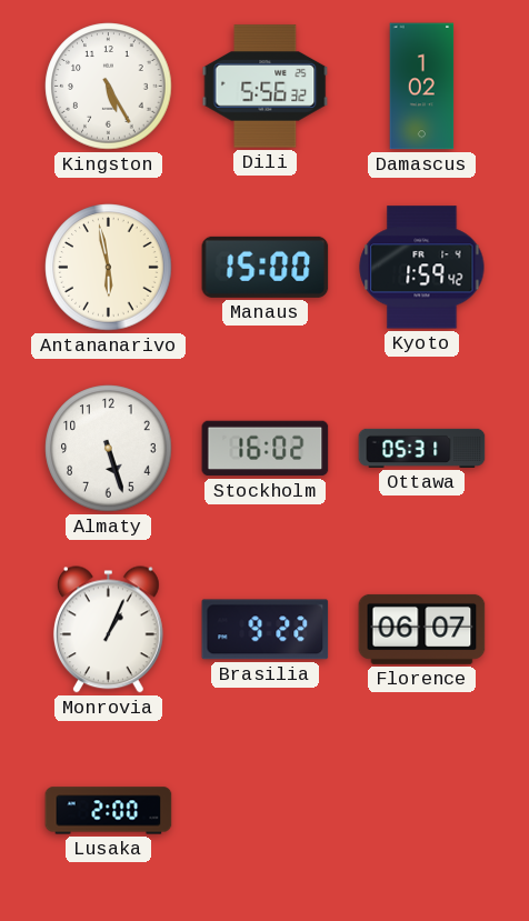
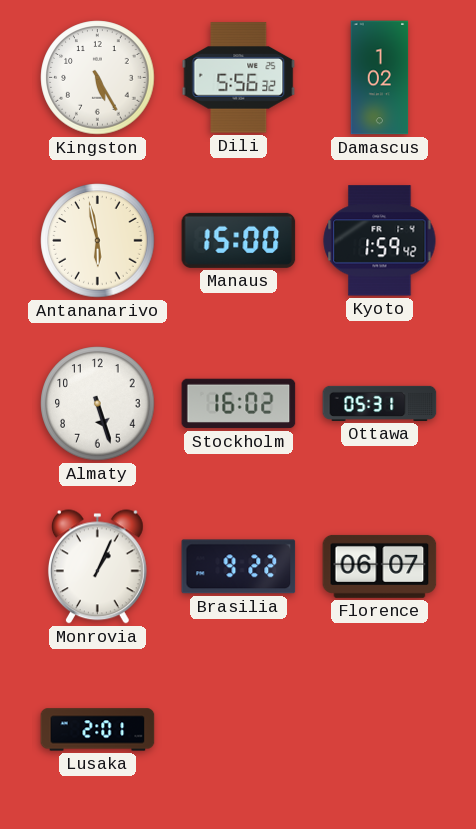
Lusaka: 2:00 -> 2:01 (98, 730)
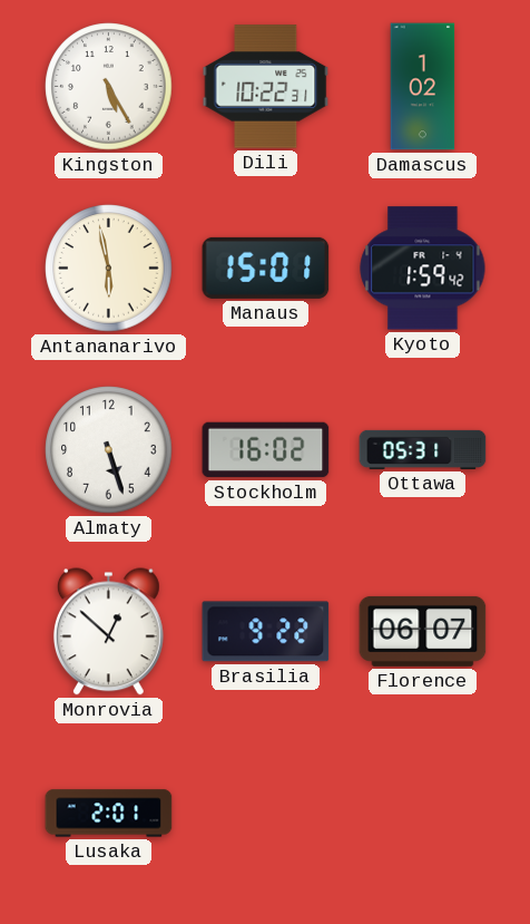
Dili: 5:56 -> 10:22 (266, 87)
Manaus: 15:00 -> 15:01 (266, 268)
Monrovia: 1:04 -> 12:52 (108, 632)
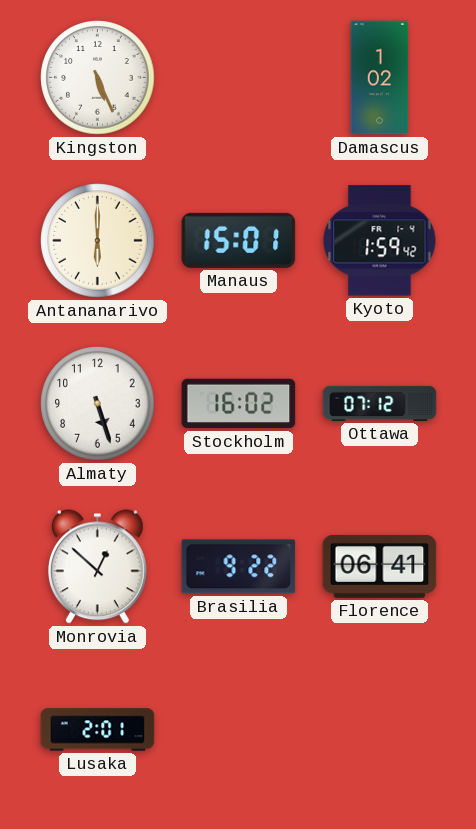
Kingston: 5:25 -> 5:26 (98, 78)
Dili: 10:22 -> none (266, 87)
Antananarivo: 5:58 -> 6:00 (98, 241)
Ottawa: 05:31 -> 07:12 (380, 403)
Florence: 06:07 -> 06:41 (380, 566)
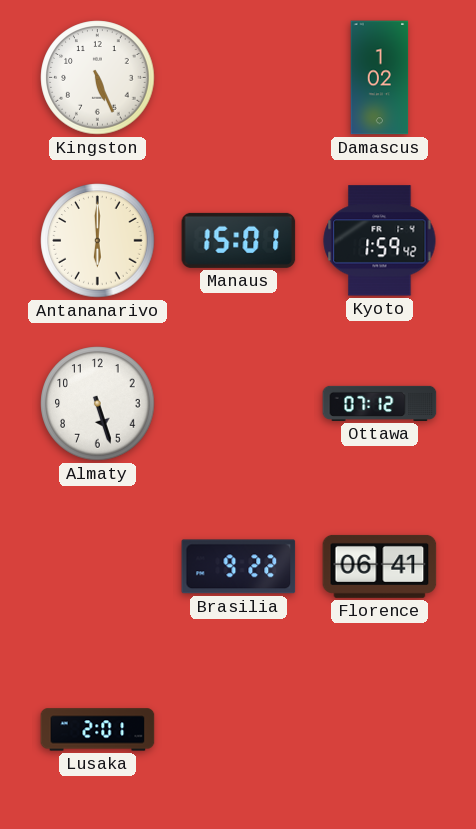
Stockholm: 16:02 -> none (239, 404)
Monrovia: 12:52 -> none (97, 567)
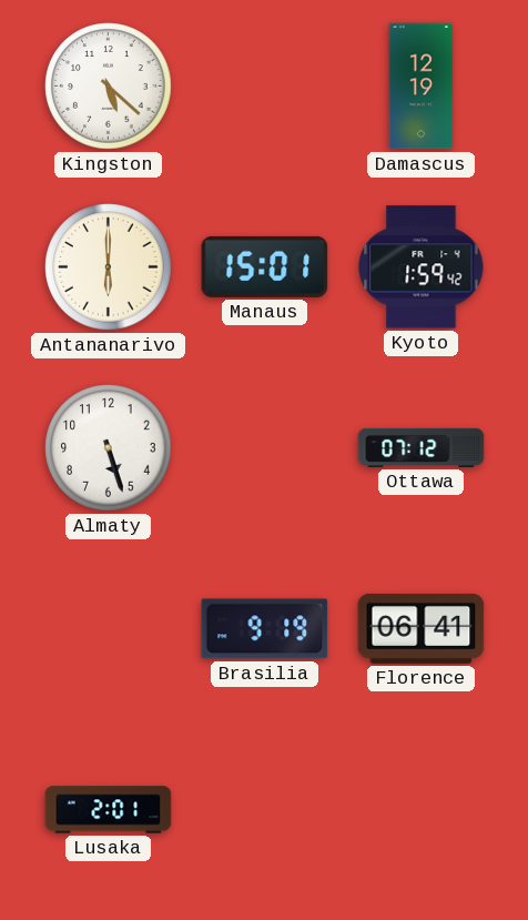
Kingston: 5:26 -> 5:22 (109, 87)
Damascus: 1:02 -> 12:19 (422, 87)
Brasilia: 9:22 -> 9:19 (265, 629)
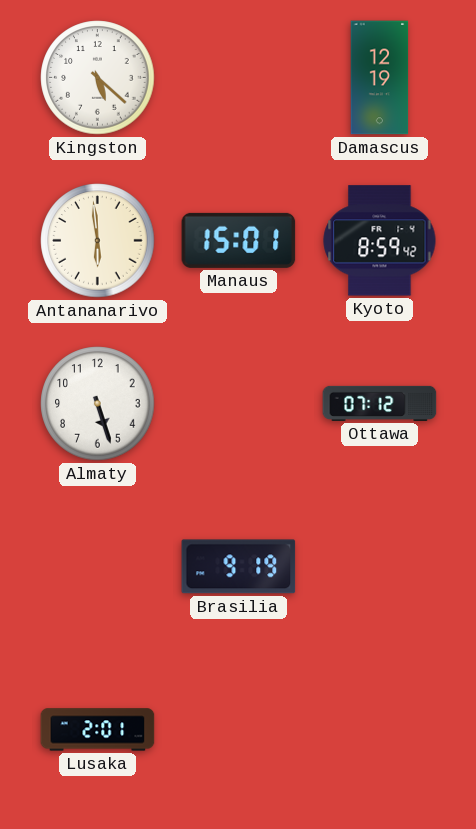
Antananarivo: 6:00 -> 5:59 (98, 241)
Kyoto: 1:59 -> 8:59 (380, 241)
Florence: 06:41 -> none (422, 628)
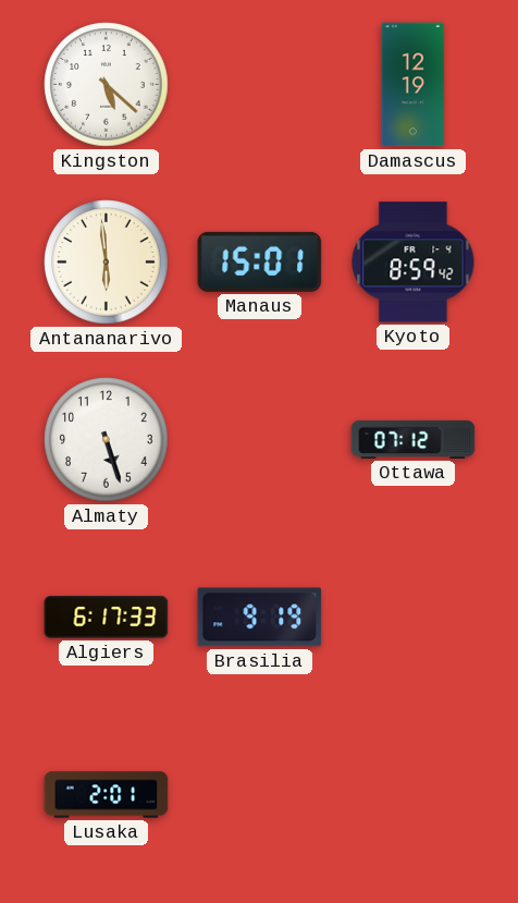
Algiers: none -> 6:17 (107, 618)
